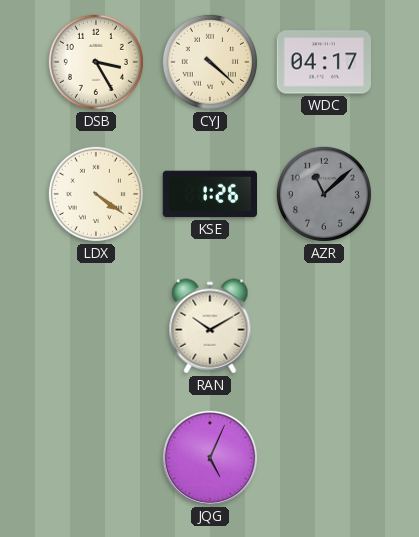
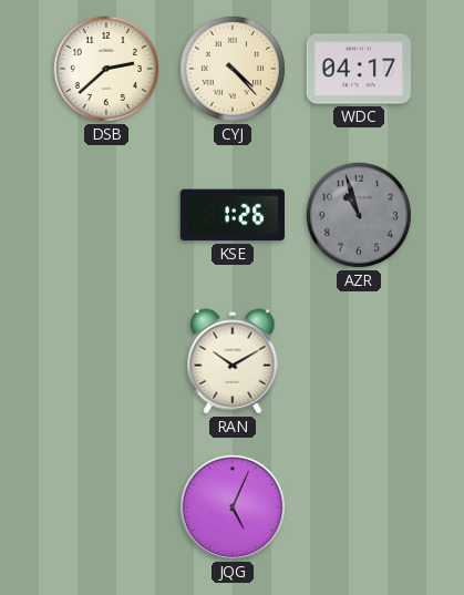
DSB: 3:25 -> 2:38 (106, 69)
CYJ: 4:22 -> 4:23 (233, 69)
LDX: 4:21 -> none (96, 194)
AZR: 11:08 -> 10:57 (359, 215)
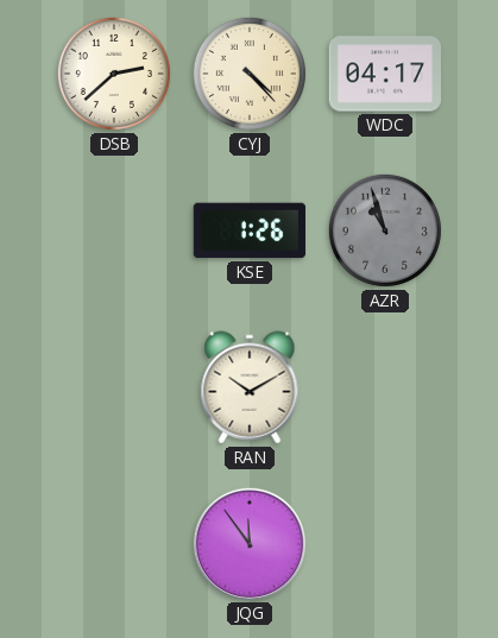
JQG: 5:04 -> 11:54 (248, 543)
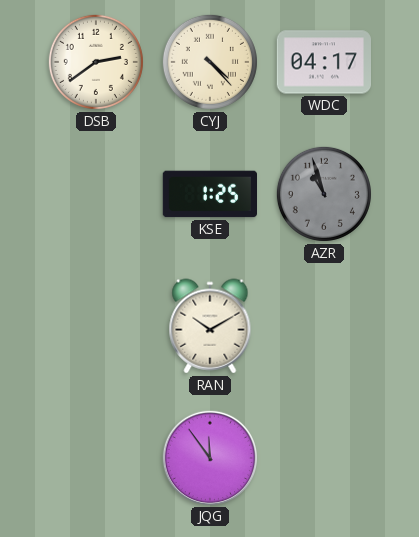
DSB: 2:38 -> 2:39 (96, 62)
KSE: 1:26 -> 1:25 (209, 194)
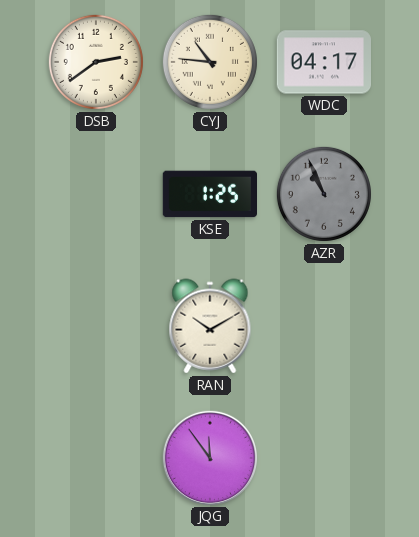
CYJ: 4:23 -> 10:46 (210, 62)
AZR: 10:57 -> 10:56 (324, 194)
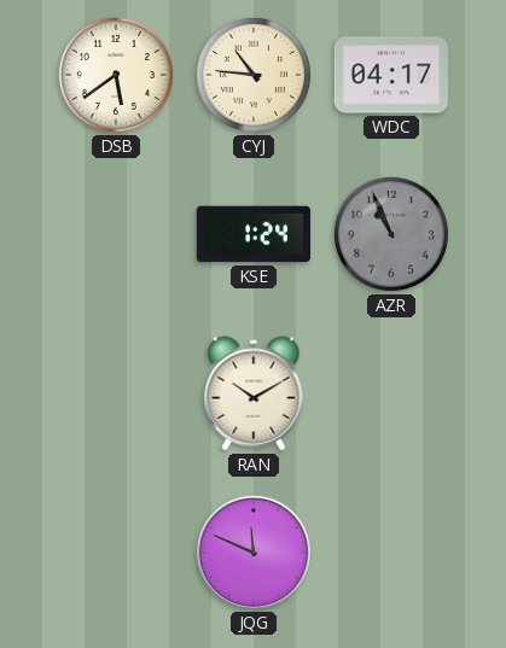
DSB: 2:39 -> 5:39 (116, 75)
KSE: 1:25 -> 1:24 (252, 234)
JQG: 11:54 -> 11:49 (252, 551)
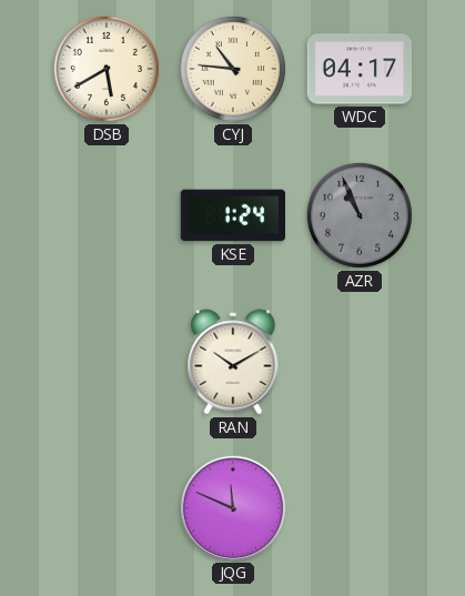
DSB: 5:39 -> 5:40 (107, 69)
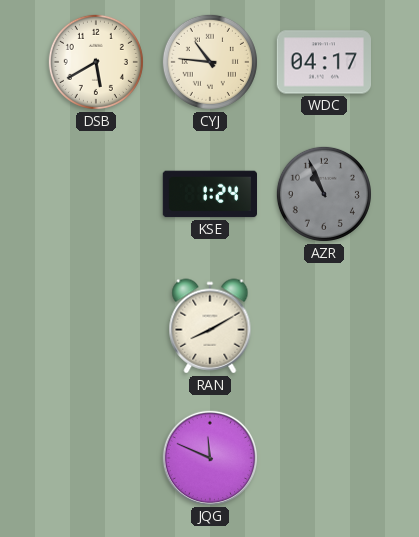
RAN: 10:10 -> 8:10 (210, 326)
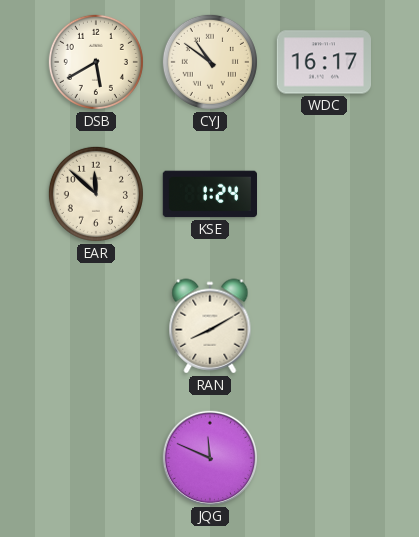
CYJ: 10:46 -> 10:51 (210, 62)
WDC: 04:17 -> 16:17 (323, 62)
EAR: none -> 11:52 (96, 194)
AZR: 10:56 -> none (324, 194)
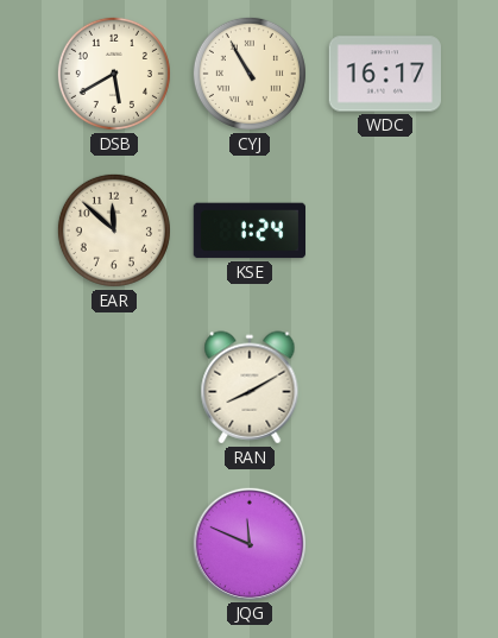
CYJ: 10:51 -> 10:55 (250, 74)
